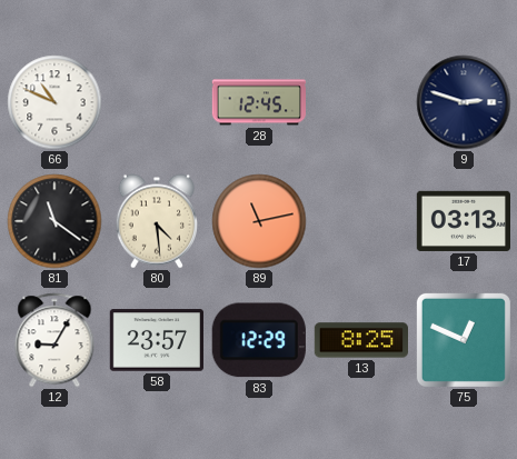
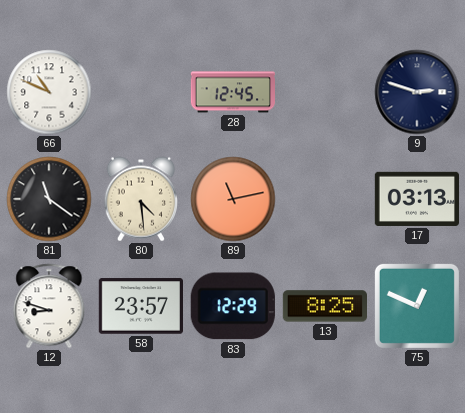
12: 9:05 -> 8:48 (49, 306)
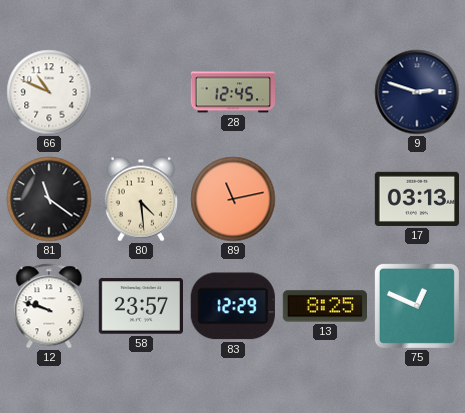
12: 8:48 -> 9:48 (49, 306)
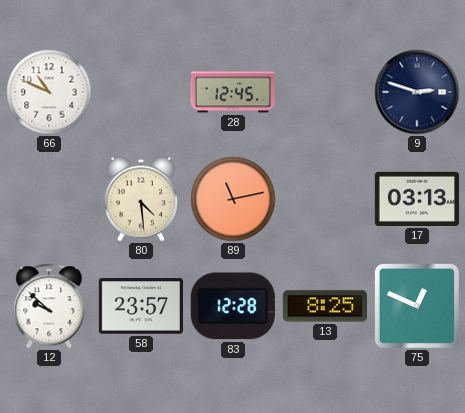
81: 11:21 -> none (49, 199)
12: 9:48 -> 9:52 (49, 306)
83: 12:29 -> 12:28 (233, 306)
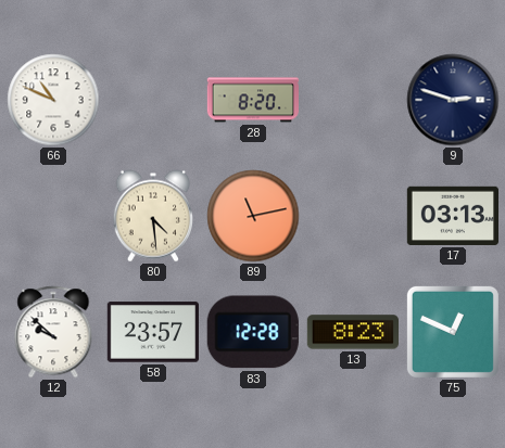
28: 12:45 -> 8:20 (252, 100)
13: 8:25 -> 8:23 (352, 332)
